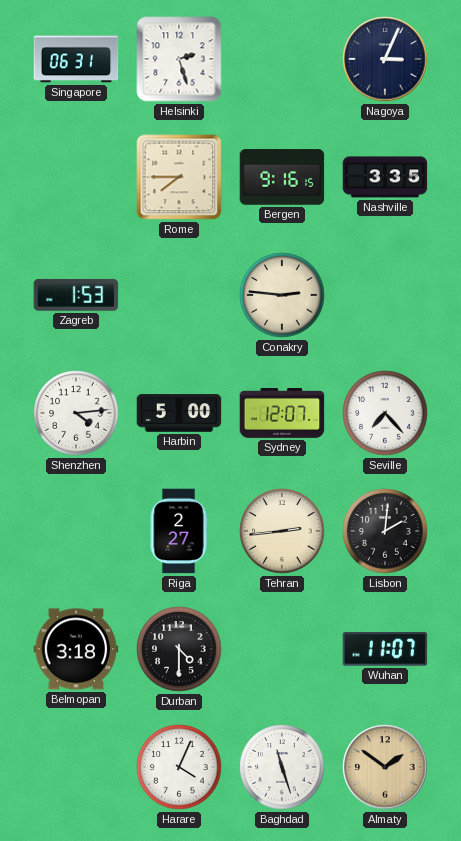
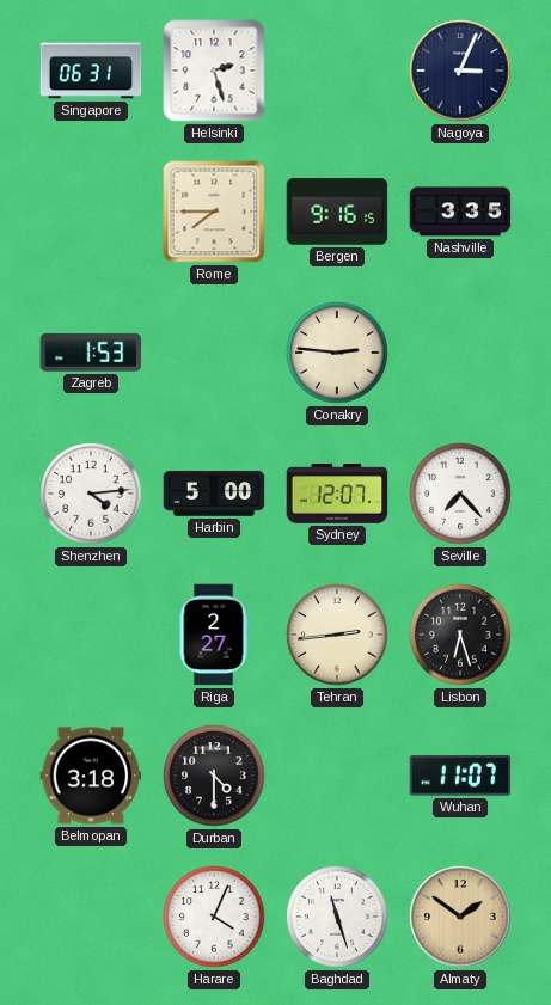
Lisbon: 2:01 -> 6:27 (460, 635)
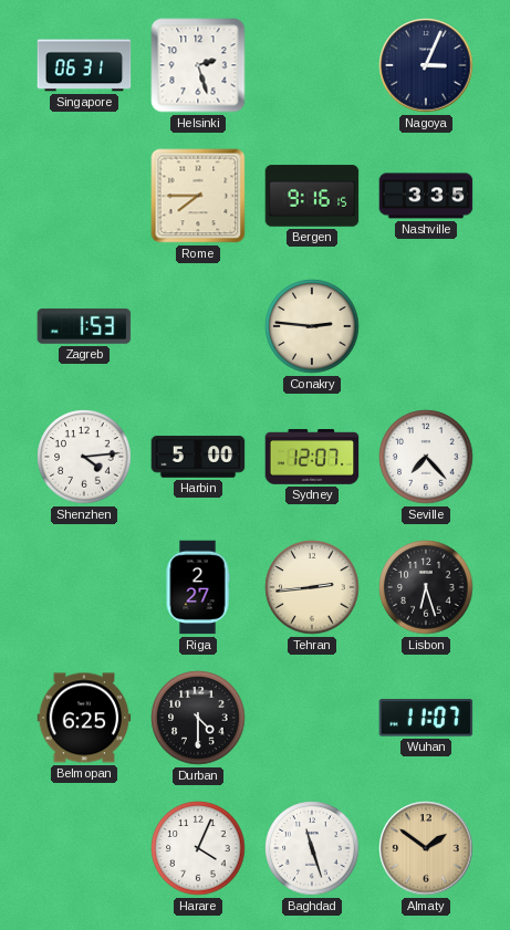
Belmopan: 3:18 -> 6:25 (84, 718)
